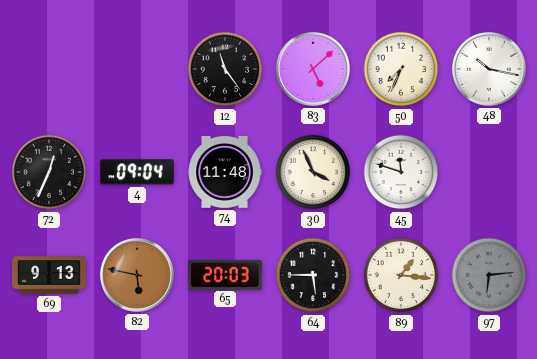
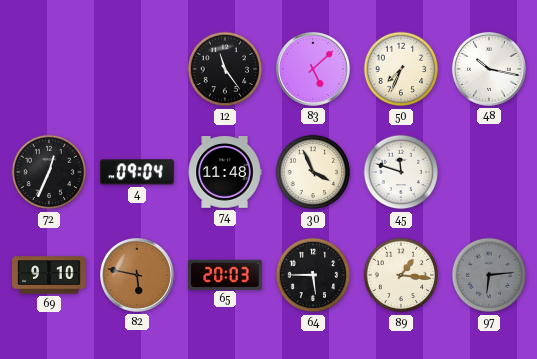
69: 9:13 -> 9:10 (49, 275)
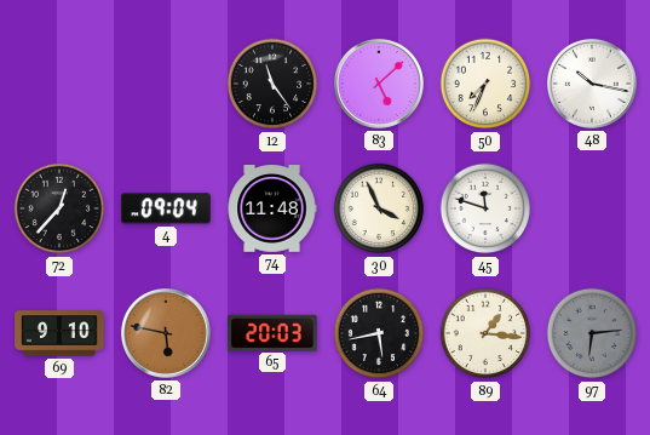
72: 12:34 -> 12:37 (59, 208)
64: 5:45 -> 5:43 (379, 333)
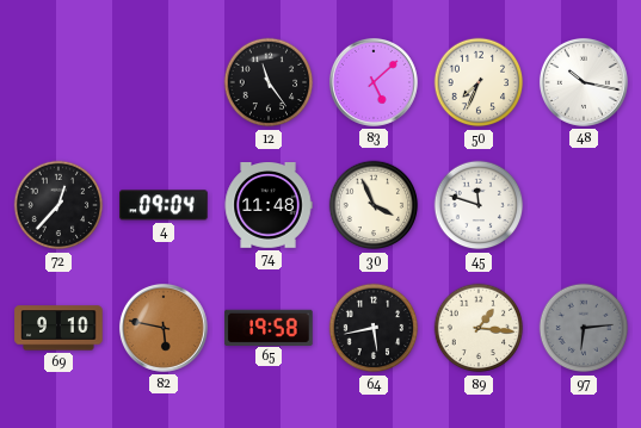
65: 20:03 -> 19:58 (269, 327)
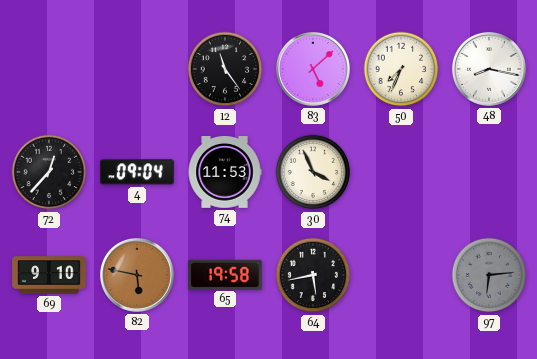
48: 10:17 -> 8:17 (489, 69)
74: 11:48 -> 11:53 (225, 173)
45: 11:48 -> none (479, 205)
89: 1:16 -> none (479, 328)
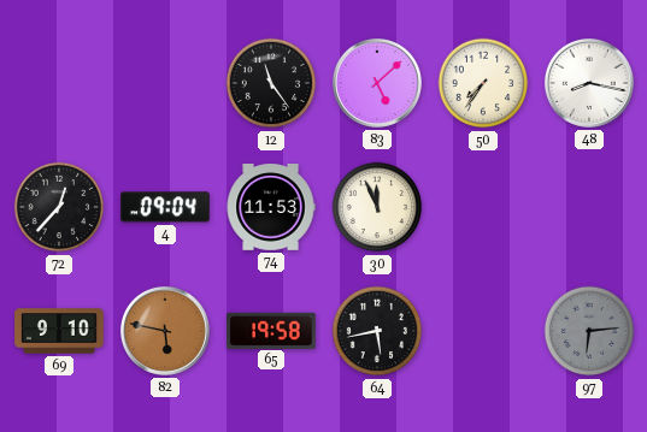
50: 7:34 -> 7:36 (483, 83)
30: 3:56 -> 11:56 (377, 207)
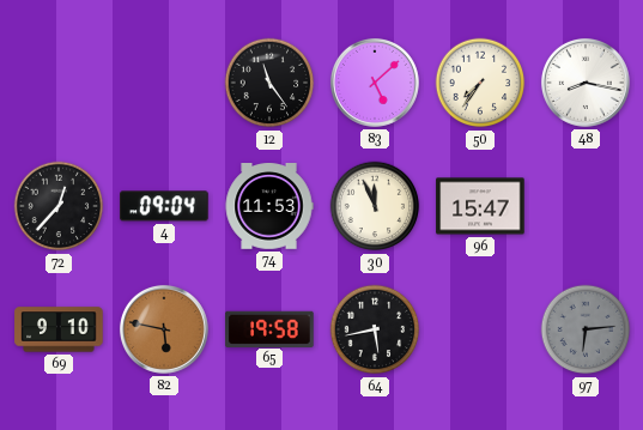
96: none -> 15:47 (480, 206)
